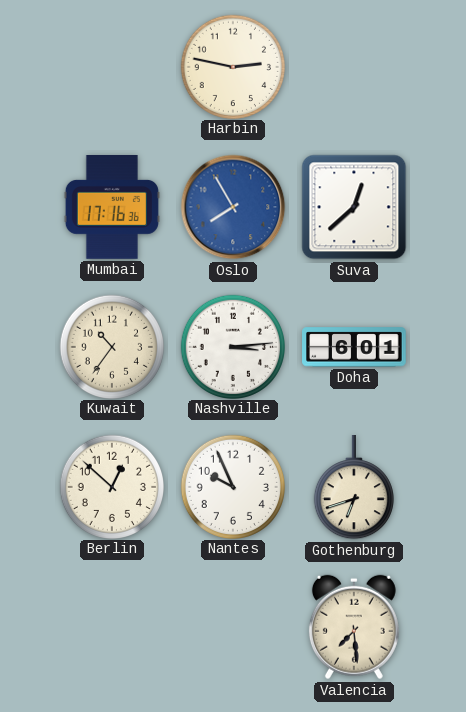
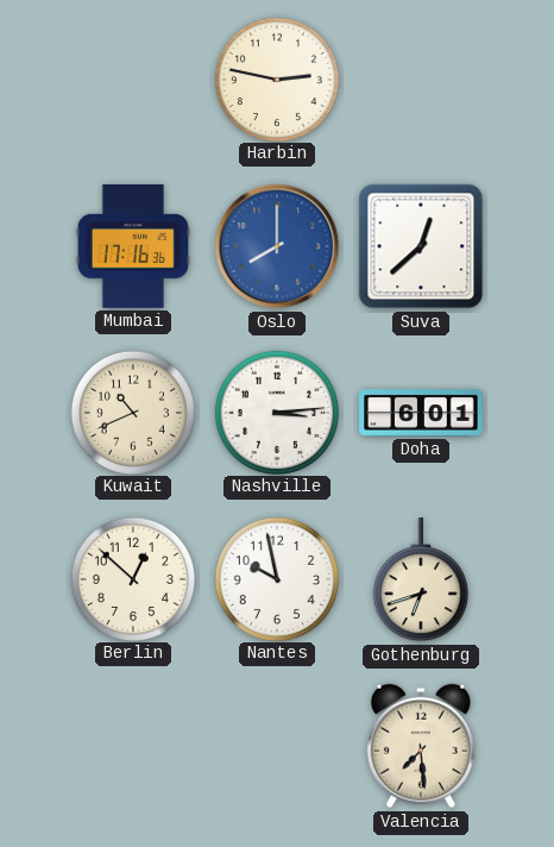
Oslo: 7:55 -> 8:00 (277, 246)
Kuwait: 10:36 -> 10:41 (132, 412)
Nantes: 9:56 -> 9:58 (276, 578)
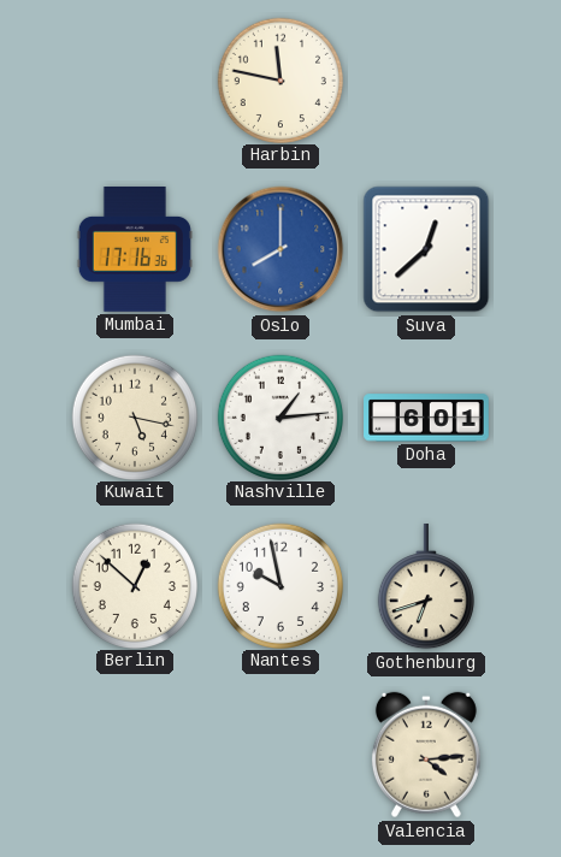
Harbin: 2:47 -> 11:47 (279, 79)
Kuwait: 10:41 -> 5:17 (134, 416)
Nashville: 3:14 -> 1:14 (279, 416)
Valencia: 7:29 -> 4:14 (426, 755)
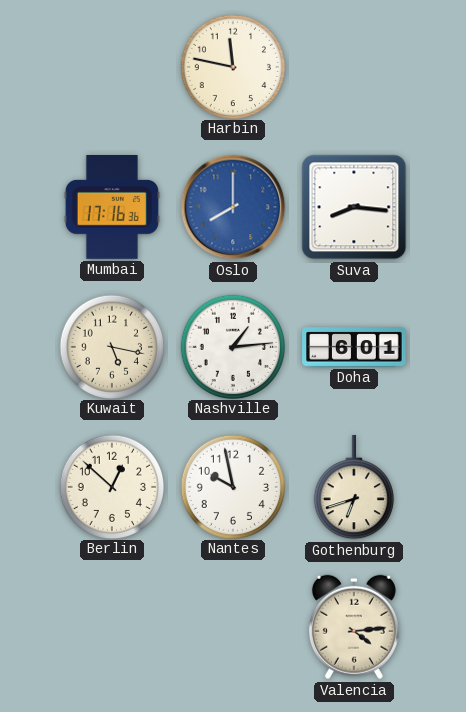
Suva: 12:38 -> 8:16 (354, 207)
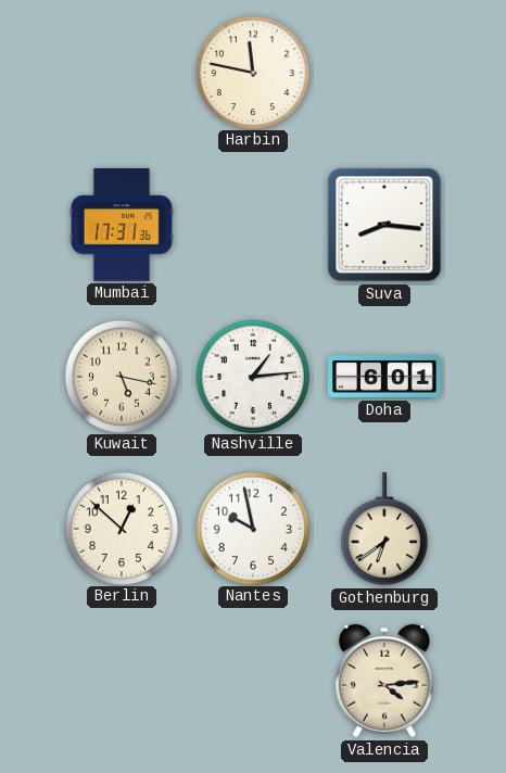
Mumbai: 17:16 -> 17:31 (122, 226)
Oslo: 8:00 -> none (233, 207)
Gothenburg: 6:42 -> 6:39 (384, 530)
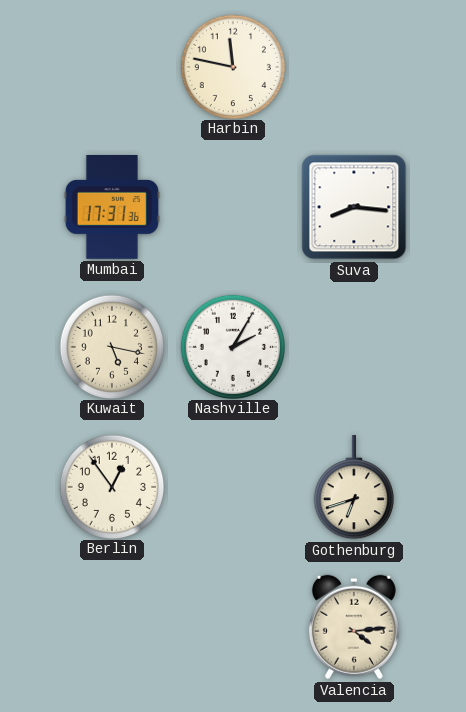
Nashville: 1:14 -> 2:05 (232, 346)
Doha: 6:01 -> none (384, 377)
Berlin: 12:52 -> 12:54 (111, 486)
Nantes: 9:58 -> none (252, 528)
Gothenburg: 6:39 -> 6:42 (354, 488)
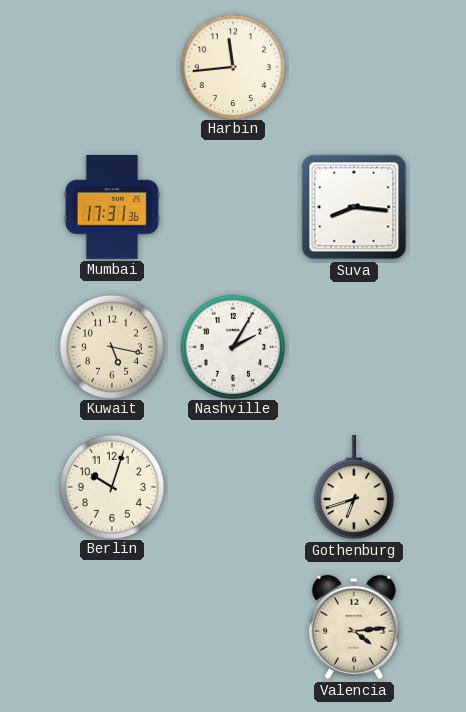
Harbin: 11:47 -> 11:44 (232, 66)
Berlin: 12:54 -> 10:03 (111, 486)
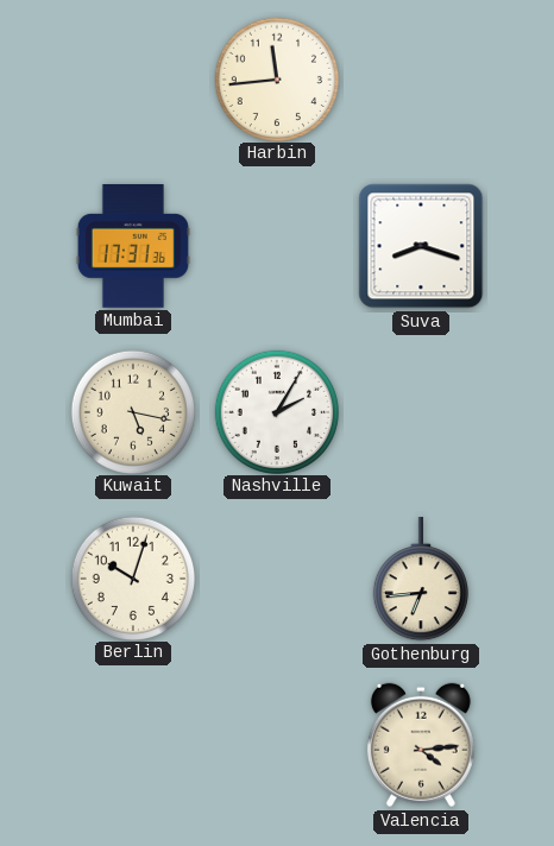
Suva: 8:16 -> 8:18 (421, 246)
Gothenburg: 6:42 -> 6:44 (421, 580)
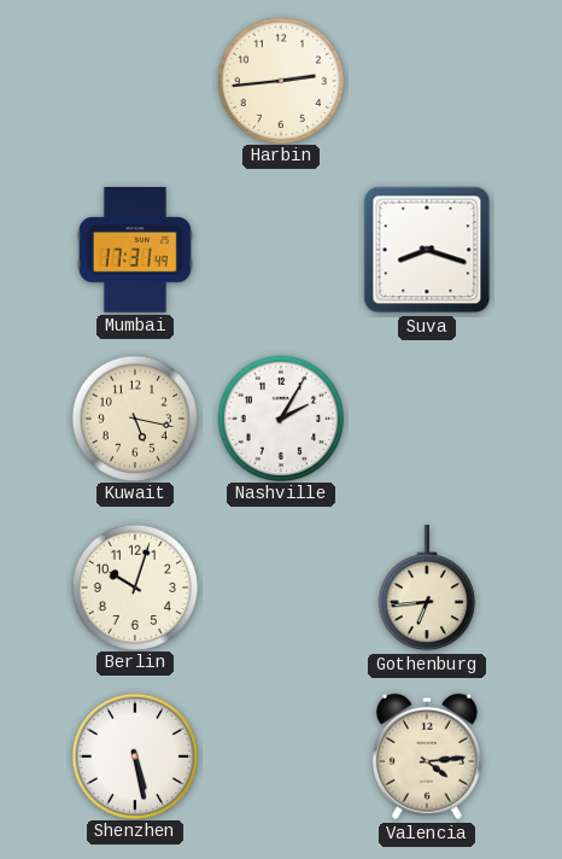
Harbin: 11:44 -> 2:44 (280, 80)
Mumbai: 17:31:36 -> 17:31:49 (135, 251)
Shenzhen: none -> 5:28 (134, 755)
